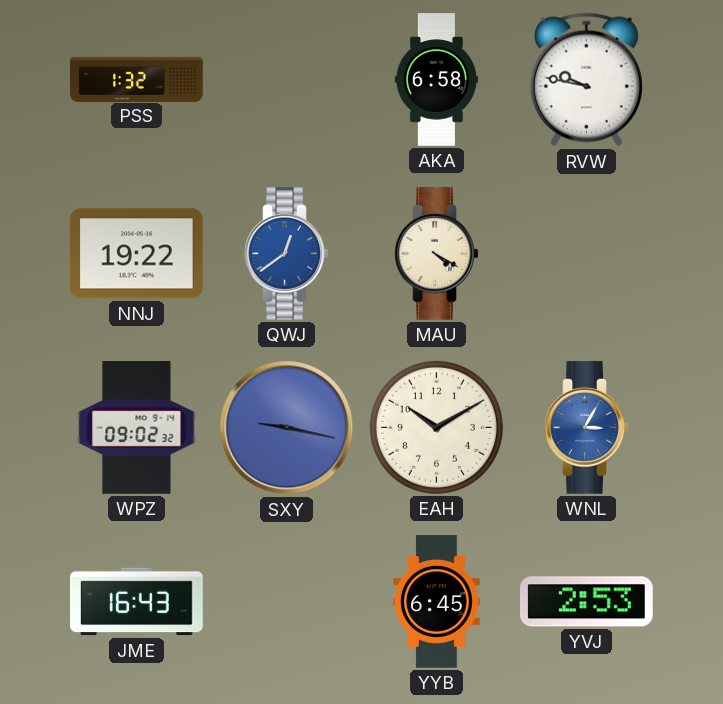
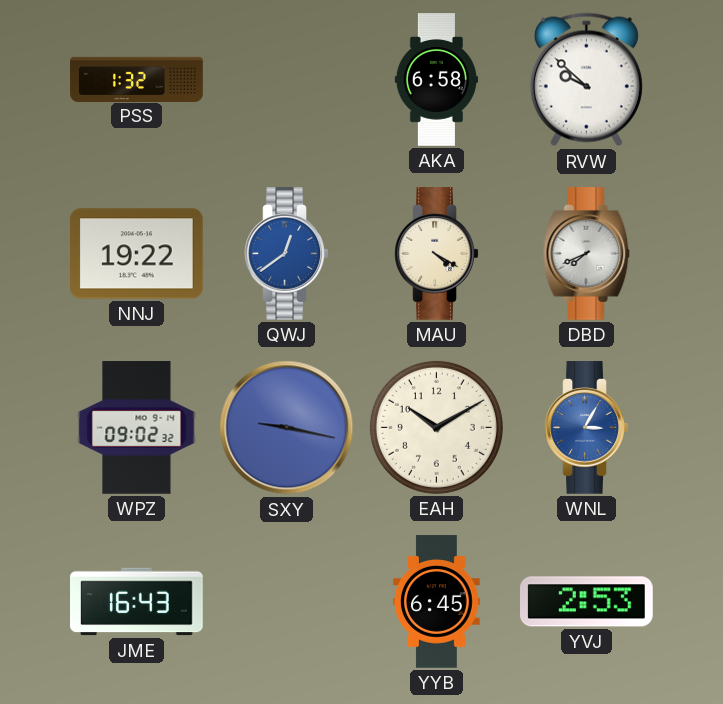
RVW: 9:47 -> 9:52 (586, 80)
DBD: none -> 7:41 (587, 254)
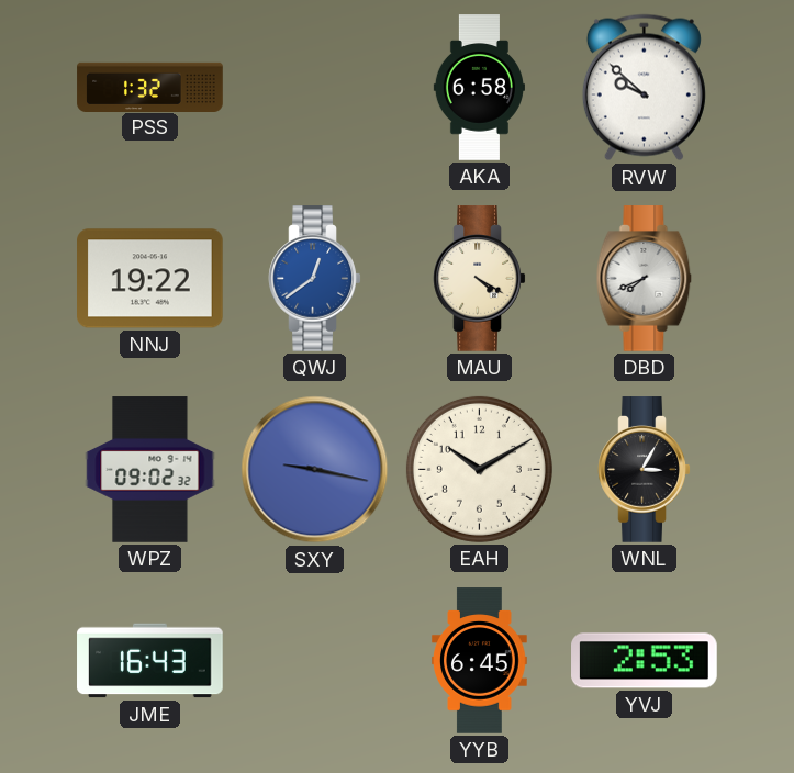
WNL dial: blue -> black (645, 470)
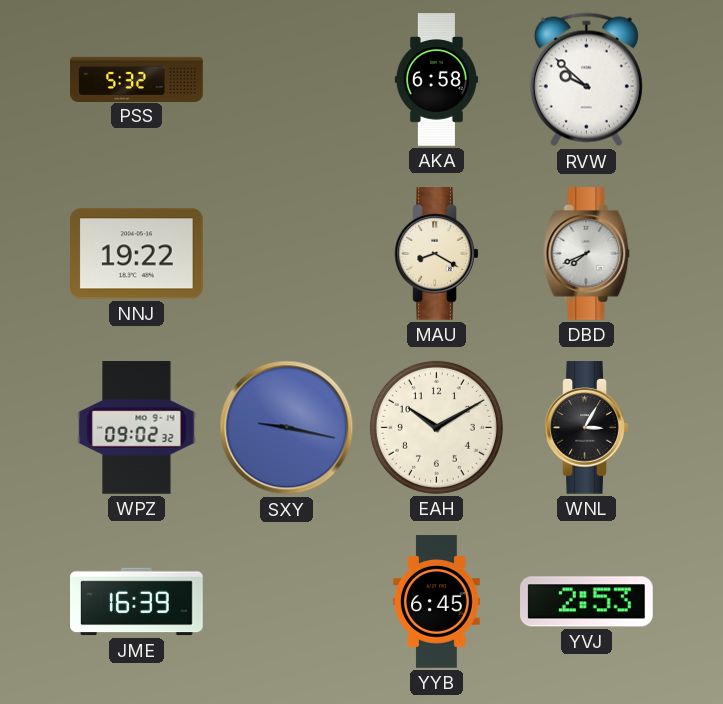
PSS: 1:32 -> 5:32 (137, 79)
QWJ: 12:39 -> none (315, 279)
MAU: 4:20 -> 8:20 (437, 254)
JME: 16:43 -> 16:39 (137, 602)
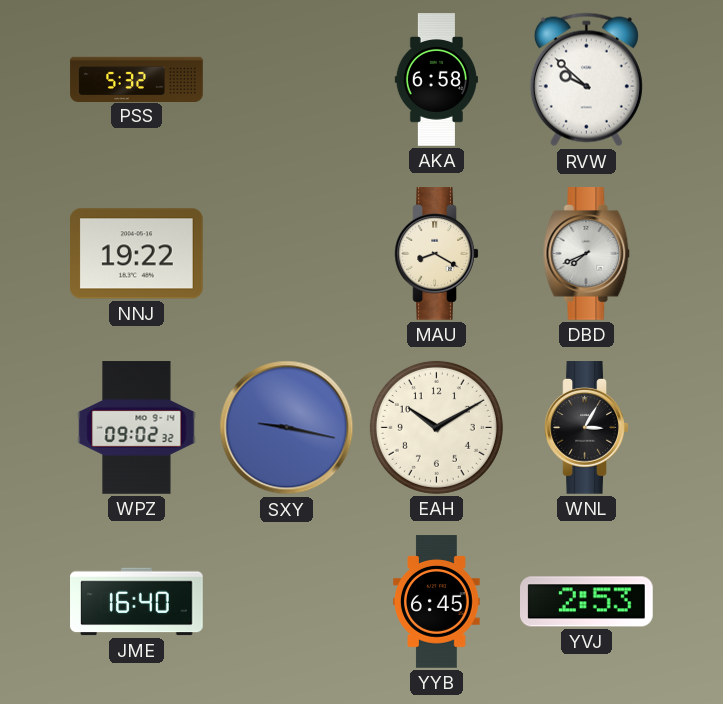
JME: 16:39 -> 16:40 (137, 602)
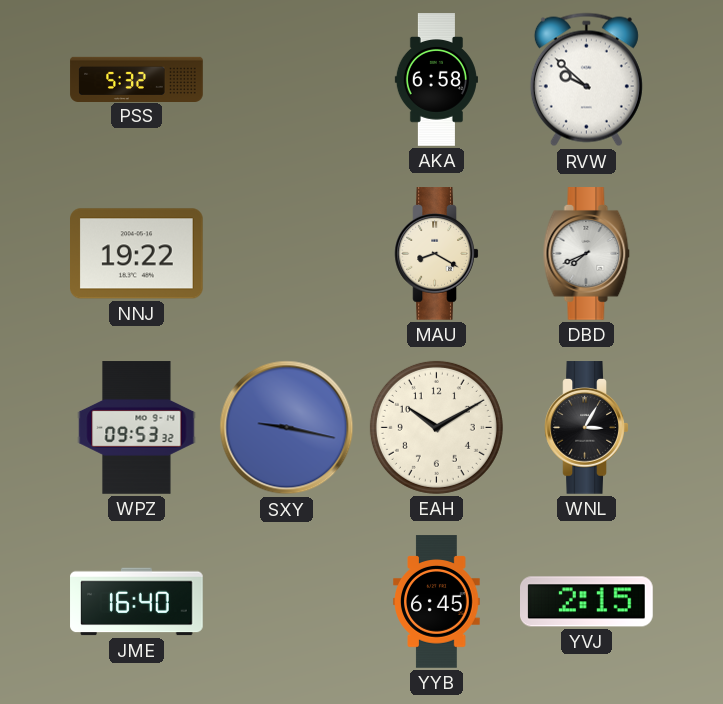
WPZ: 09:02 -> 09:53 (137, 428)
YVJ: 2:53 -> 2:15 (587, 602)
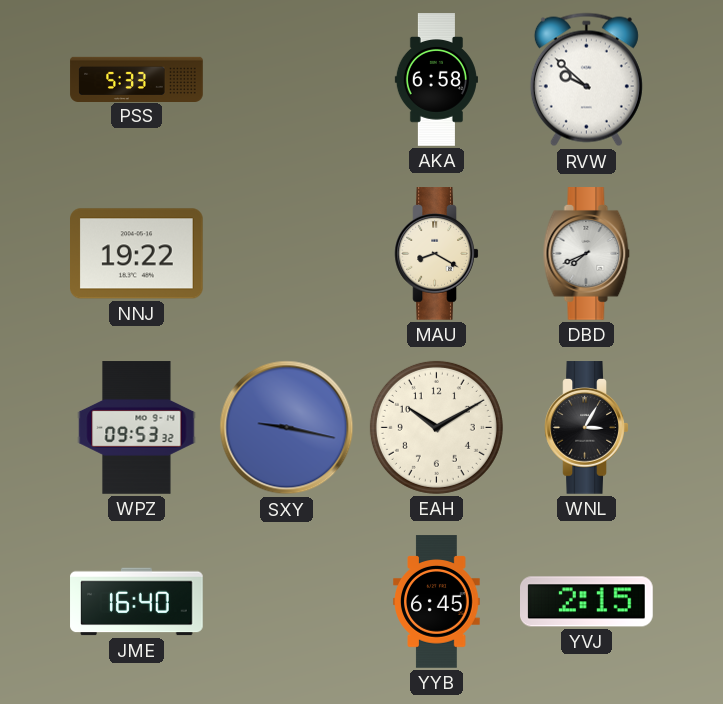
PSS: 5:32 -> 5:33 (137, 79)
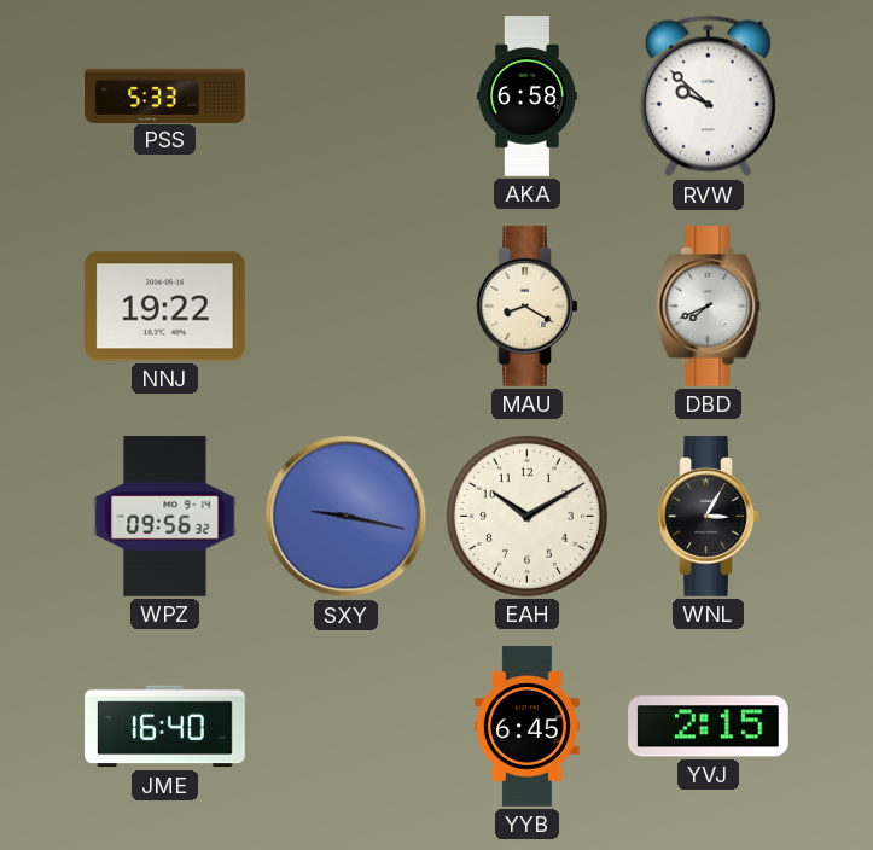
WPZ: 09:53 -> 09:56 (165, 517)
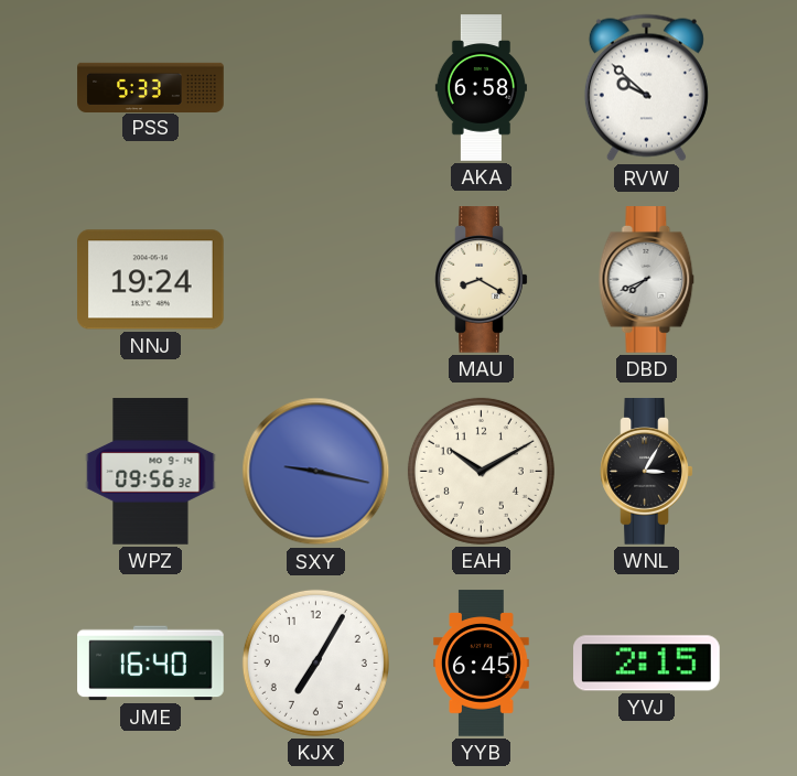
NNJ: 19:22 -> 19:24 (151, 280)
KJX: none -> 7:05 (315, 662)
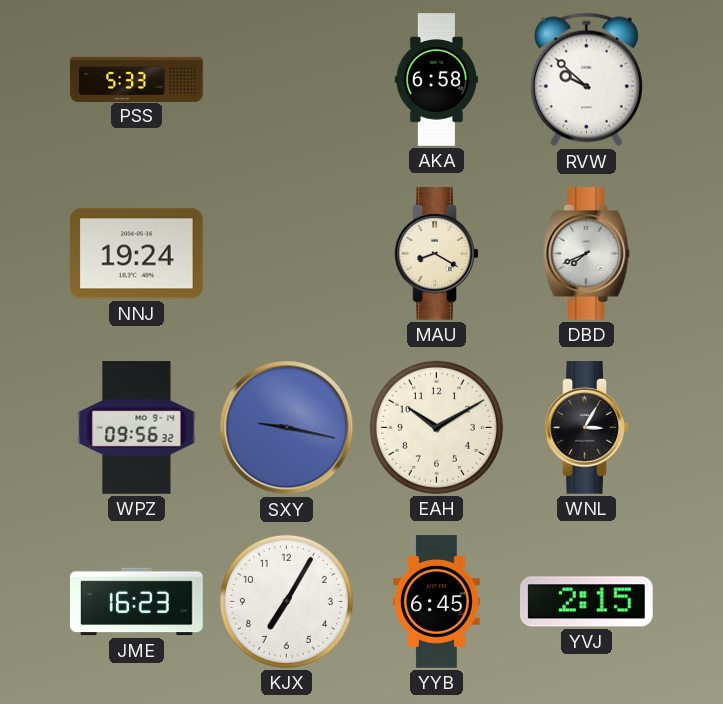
JME: 16:40 -> 16:23 (137, 602)
